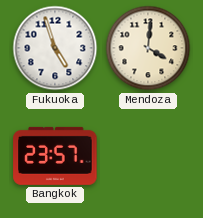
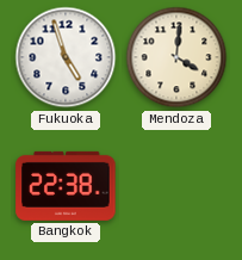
Bangkok: 23:57 -> 22:38 (66, 186)
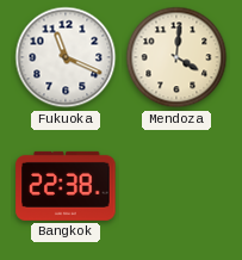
Fukuoka: 4:57 -> 11:19 (66, 57)
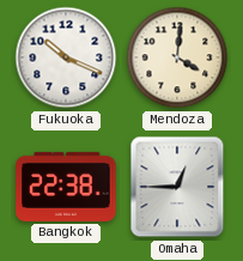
Fukuoka: 11:19 -> 10:19 (66, 57)
Omaha: none -> 12:45 (177, 187)
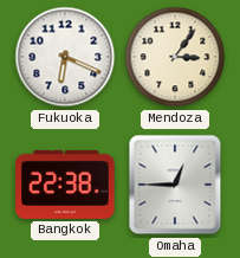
Fukuoka: 10:19 -> 6:19 (65, 57)
Mendoza: 4:01 -> 3:06 (175, 57)
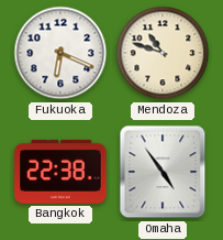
Mendoza: 3:06 -> 10:48 (163, 53)
Omaha: 12:45 -> 4:54 (163, 172)
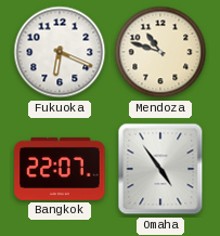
Bangkok: 22:38 -> 22:07 (60, 169)
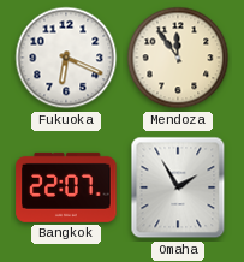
Mendoza: 10:48 -> 11:54 (178, 58)
Omaha: 4:54 -> 1:55 (178, 187)
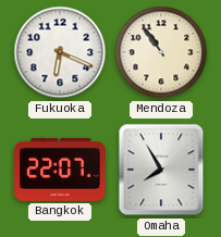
Mendoza: 11:54 -> 10:54 (161, 52)
Omaha: 1:55 -> 7:55 (161, 170)
